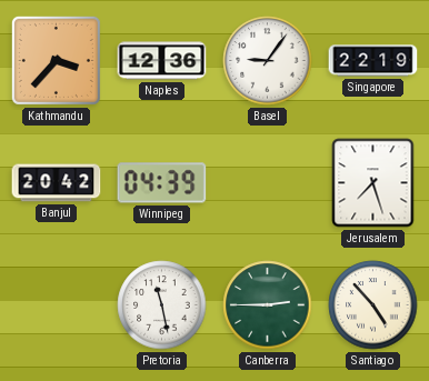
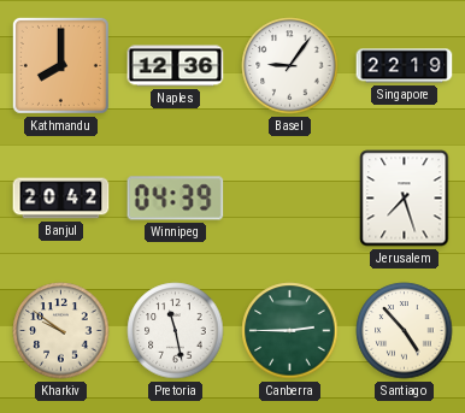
Kathmandu: 3:37 -> 8:00 (60, 65)
Kharkiv: none -> 9:51 (61, 331)
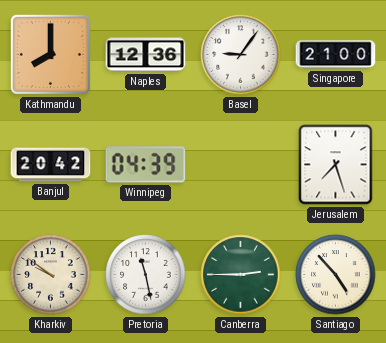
Singapore: 22:19 -> 21:00 (336, 55)
